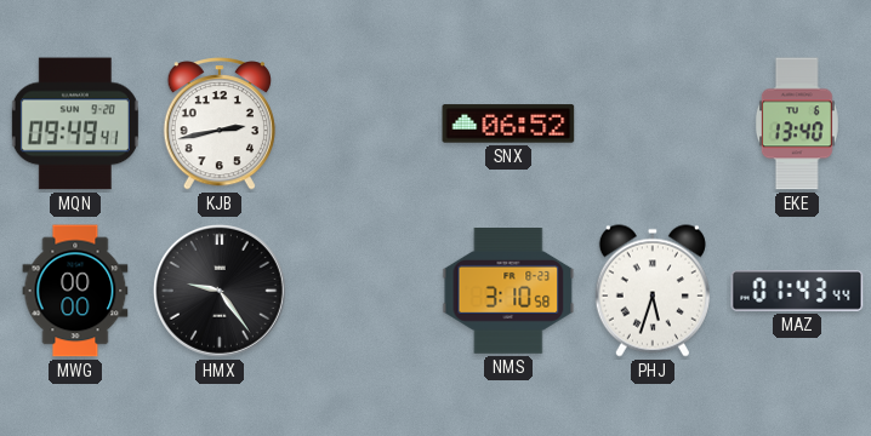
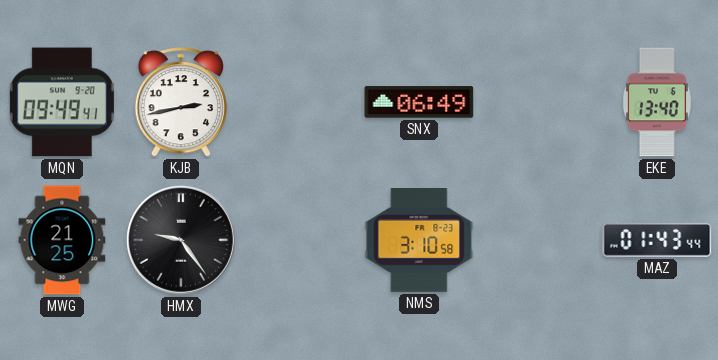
SNX: 06:52 -> 06:49 (419, 102)
MWG: 00:00 -> 21:25 (62, 240)
PHJ: 5:33 -> none (653, 291)
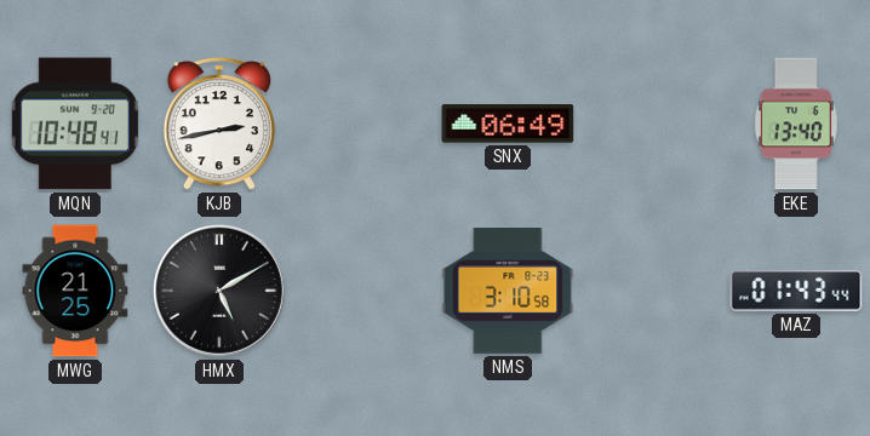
MQN: 09:49 -> 10:48 (75, 124)
HMX: 9:24 -> 5:10 (219, 291)
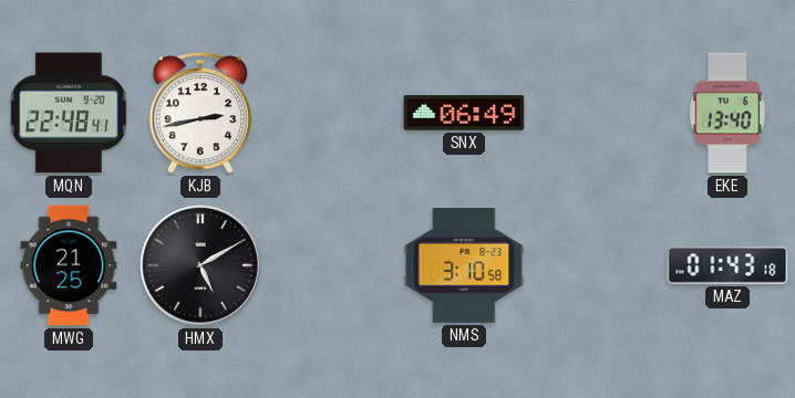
MQN: 10:48 -> 22:48 (69, 113)
MAZ: 01:43:44 -> 01:43:18 (727, 265)
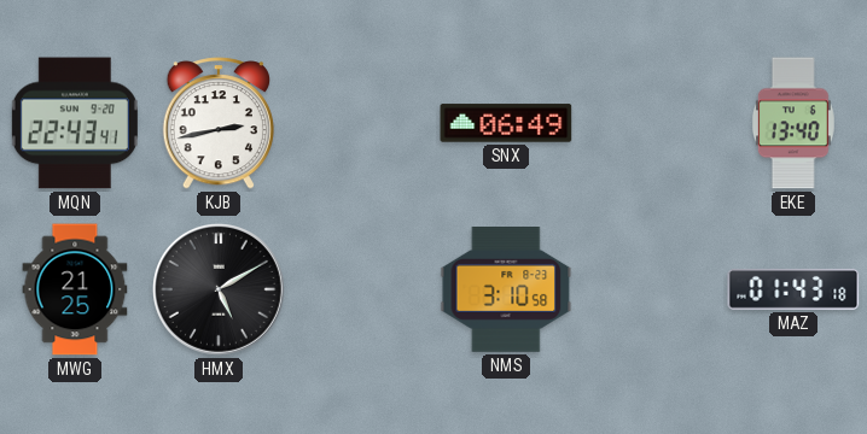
MQN: 22:48 -> 22:43 (75, 123)
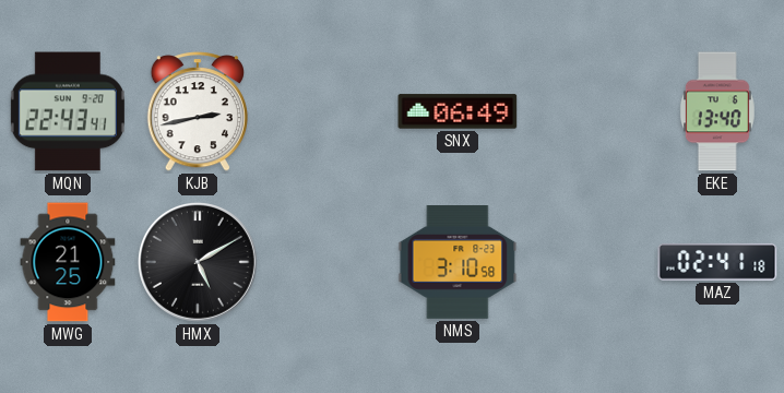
MAZ: 01:43 -> 02:41 (717, 262)
